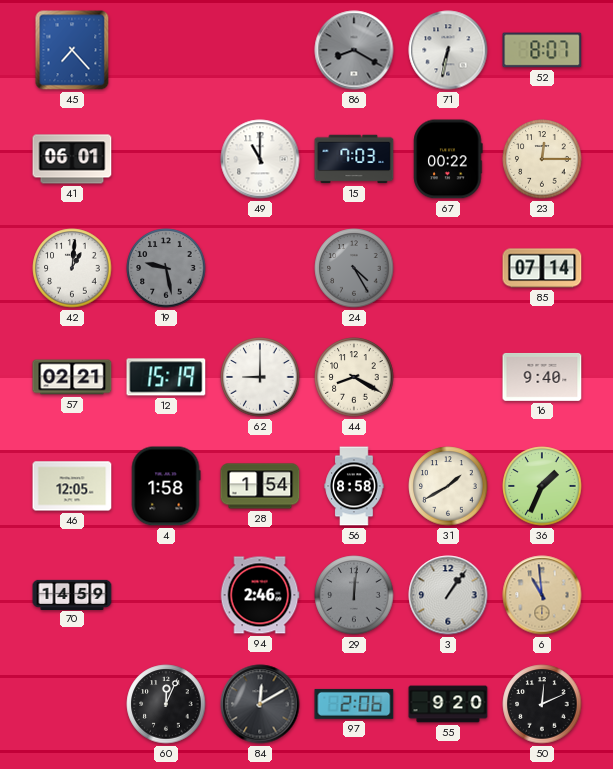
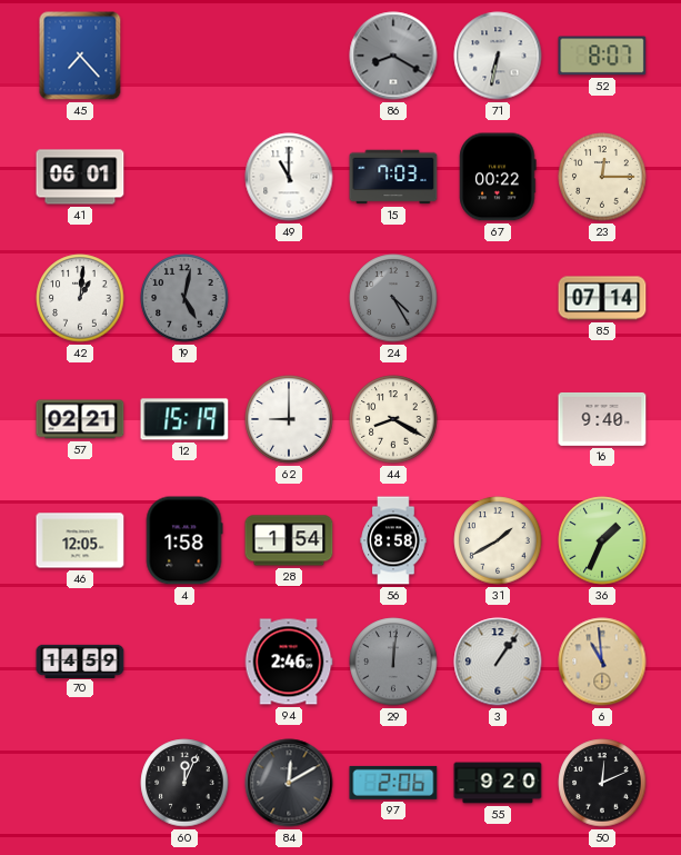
19: 9:28 -> 5:02 (184, 298)
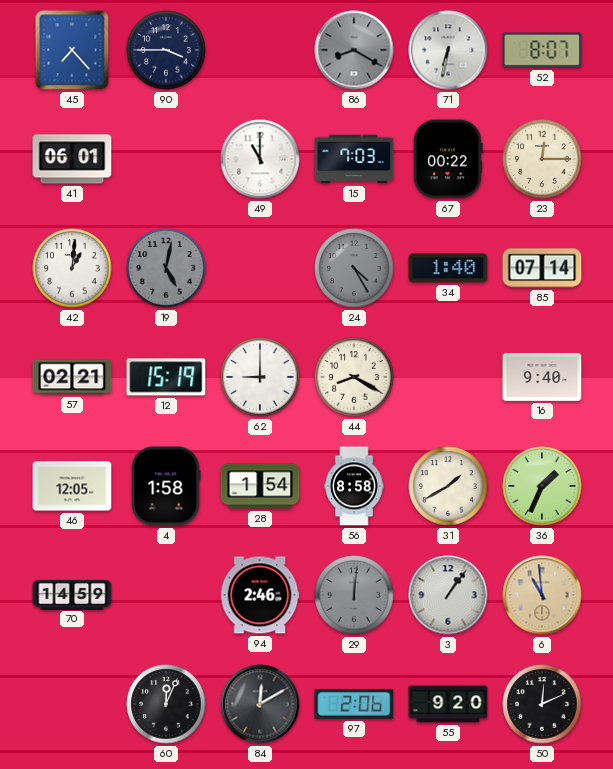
90: none -> 3:45 (166, 50)
34: none -> 1:40 (448, 268)
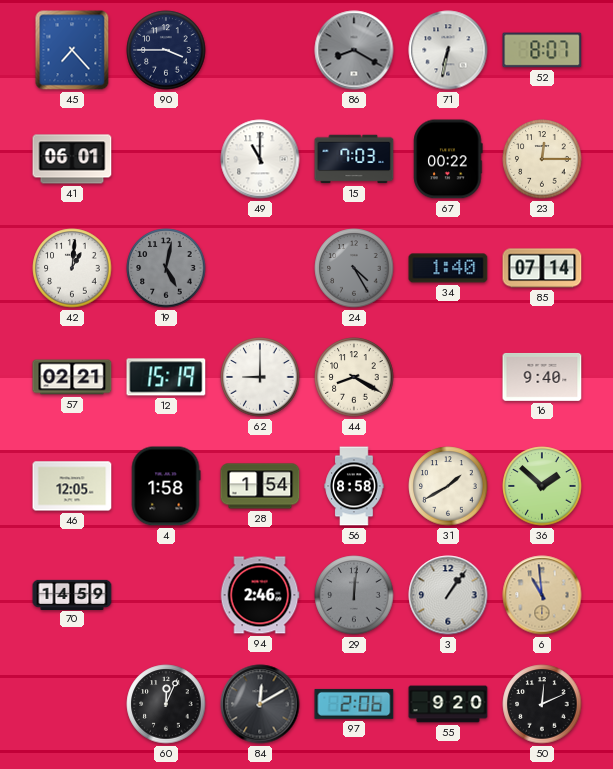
36: 1:34 -> 1:52 (542, 486)
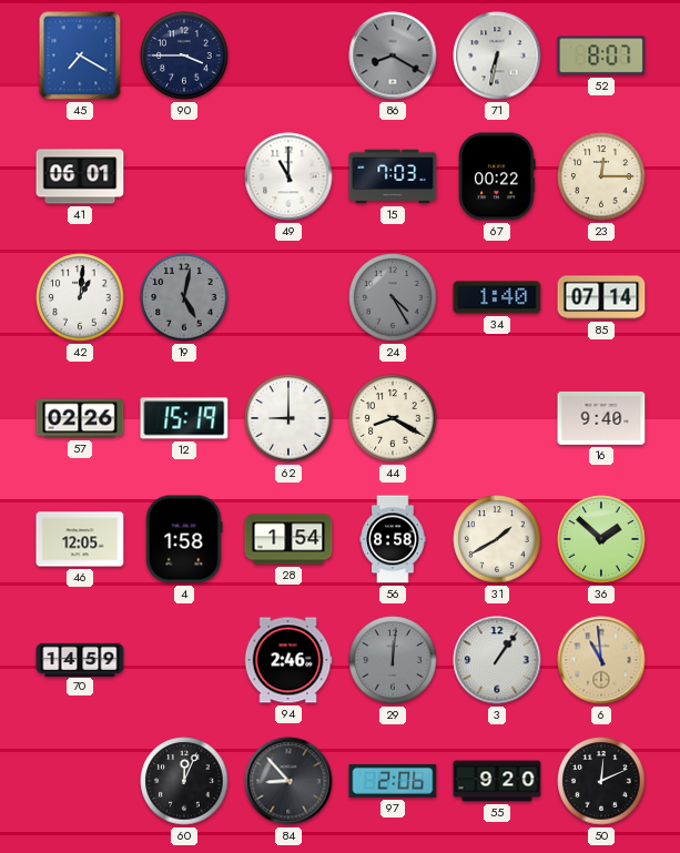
45: 7:23 -> 7:20 (80, 55)
57: 02:21 -> 02:26 (80, 418)
84: 12:10 -> 8:53 (288, 781)
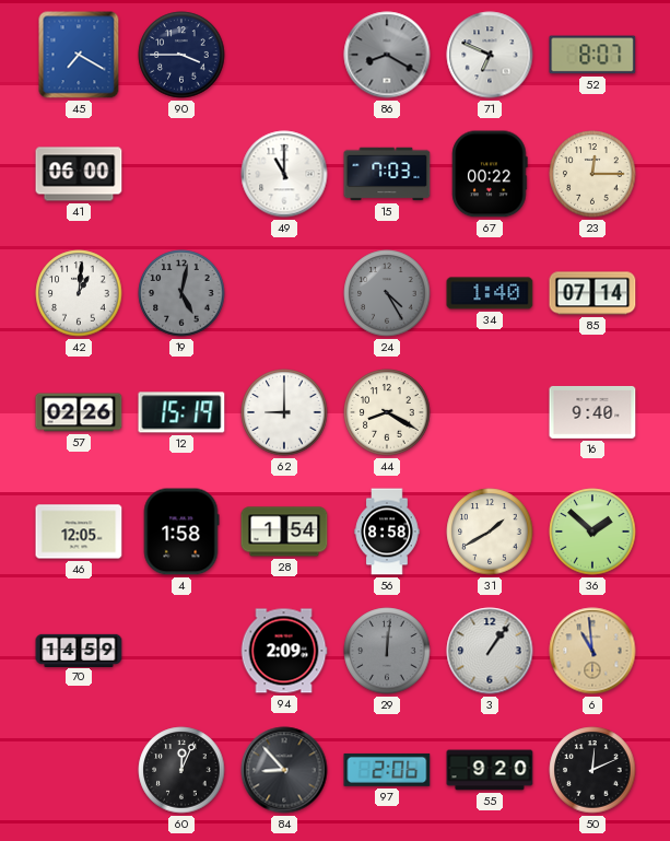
71: 6:32 -> 6:49 (490, 55)
41: 06:01 -> 06:00 (79, 174)
94: 2:46 -> 2:09 (284, 651)
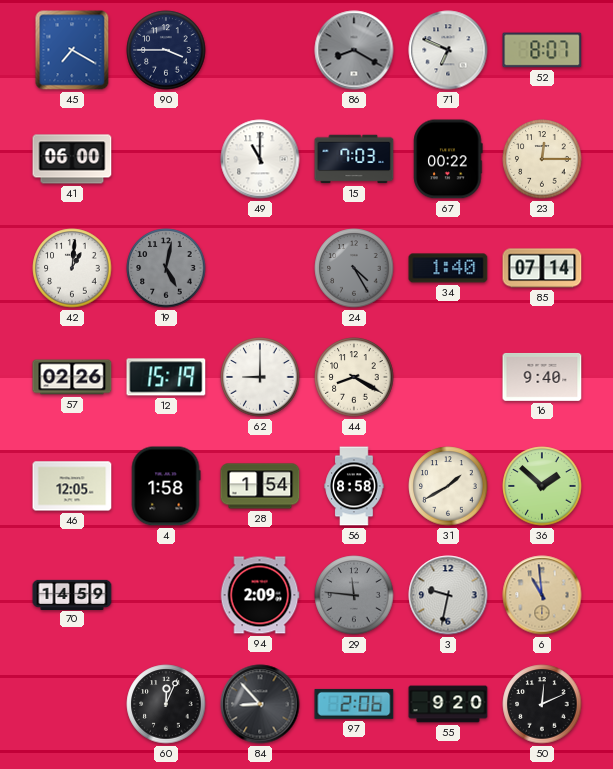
29: 12:01 -> 11:46 (354, 595)
3: 1:06 -> 9:32 (448, 595)
